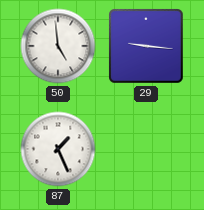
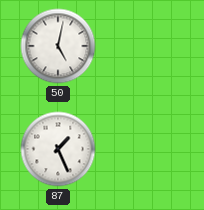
50: 4:59 -> 5:02 (58, 46)
29: 9:16 -> none (146, 46)
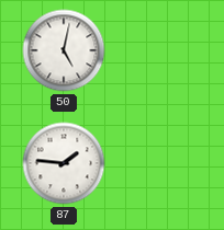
87: 1:26 -> 1:46 (64, 163)
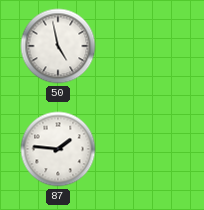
50: 5:02 -> 4:58 (58, 46)
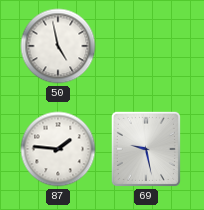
69: none -> 9:28 (146, 149)
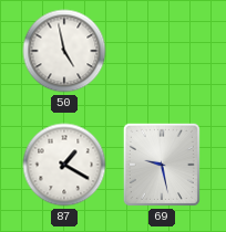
87: 1:46 -> 1:20 (64, 165)
